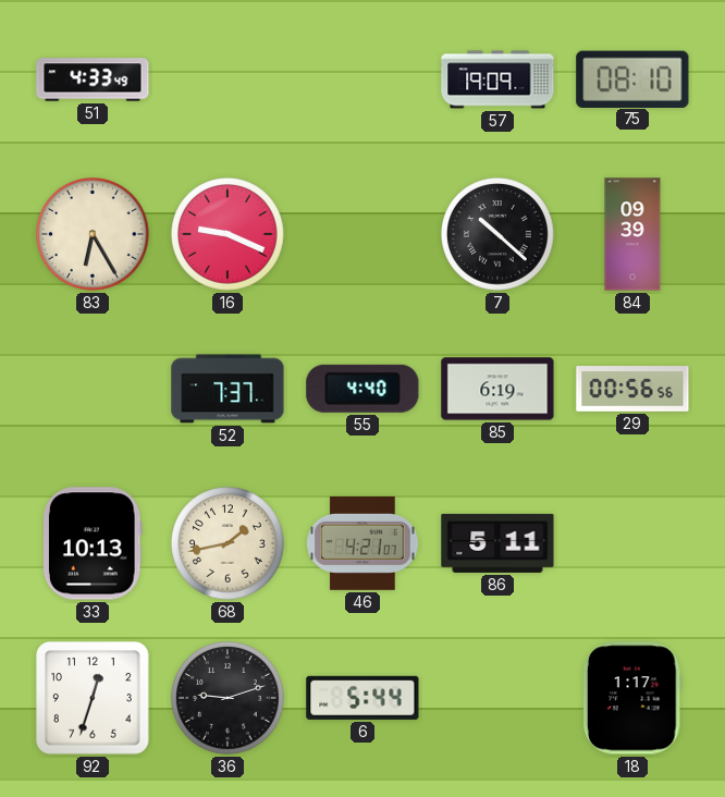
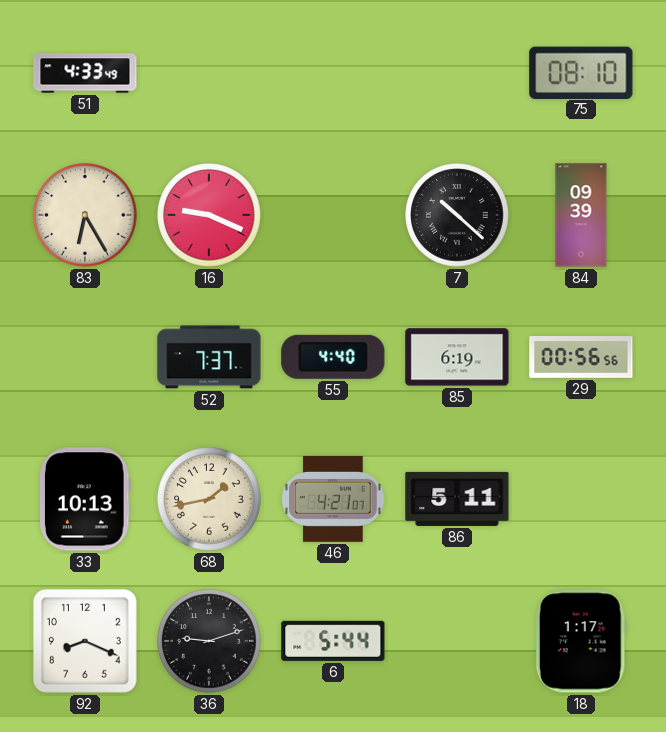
57: 19:09 -> none (497, 79)
92: 12:33 -> 8:19 (85, 641)
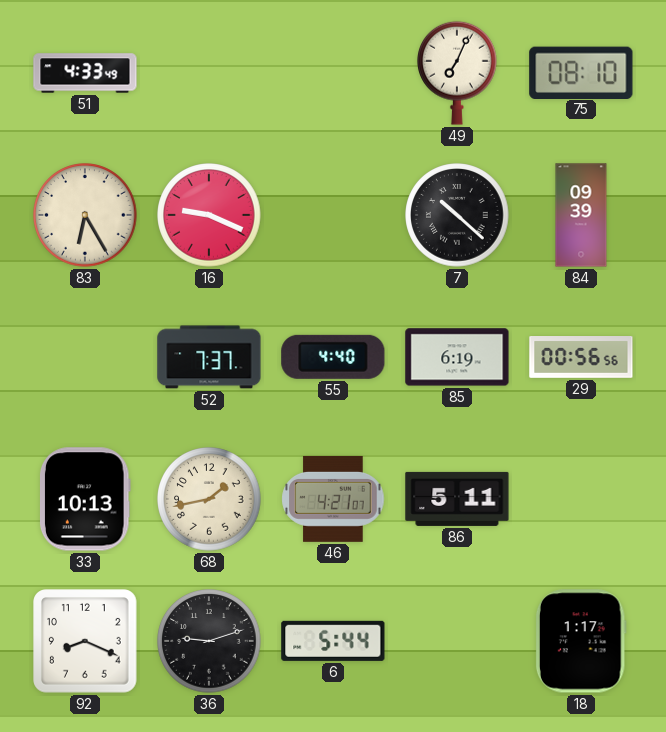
49: none -> 7:04 (458, 73)
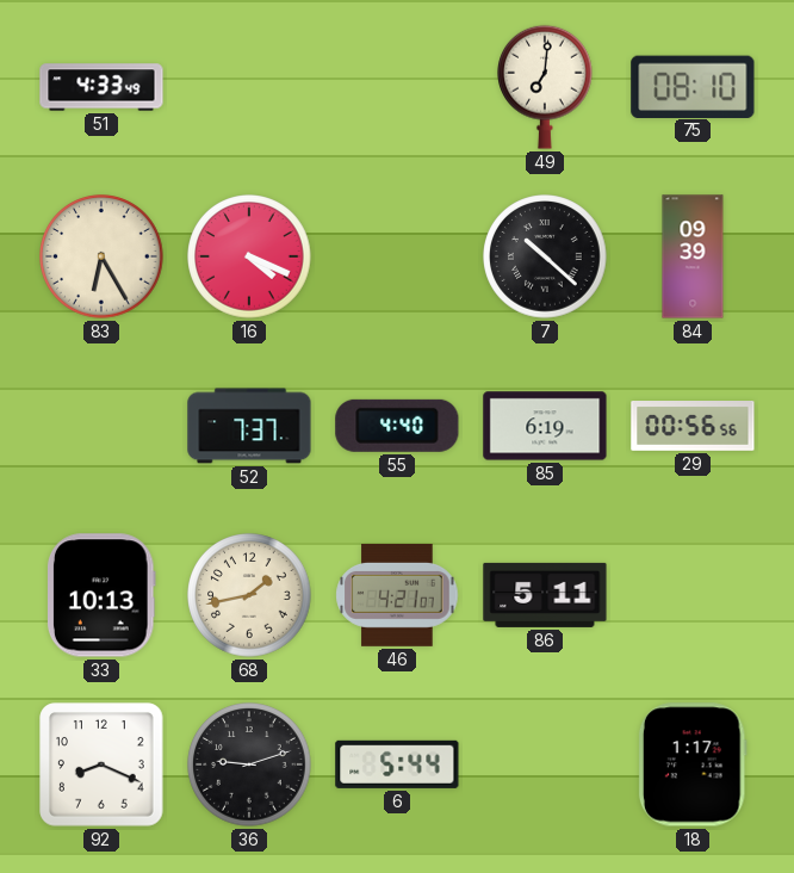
49: 7:04 -> 7:01 (546, 87)
16: 9:19 -> 4:19 (249, 256)
